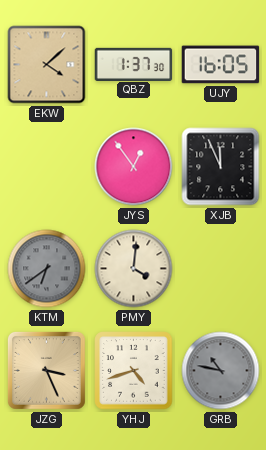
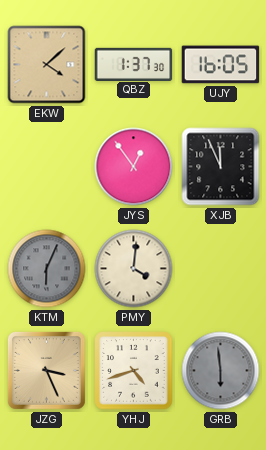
KTM: 6:39 -> 6:04 (47, 269)
GRB: 10:47 -> 5:59 (221, 371)
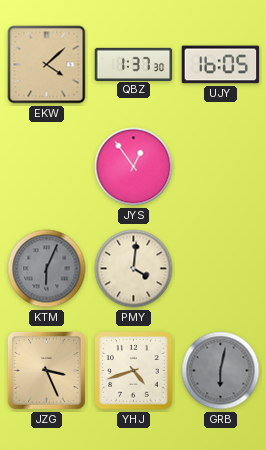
XJB: 11:56 -> none (221, 167)
GRB: 5:59 -> 6:02 (221, 371)
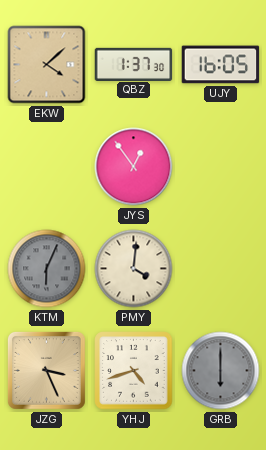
GRB: 6:02 -> 6:00 (221, 371)
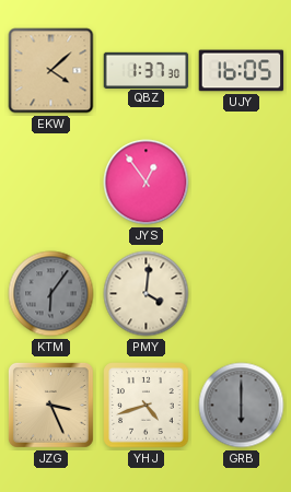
KTM: 6:04 -> 6:06 (51, 294)
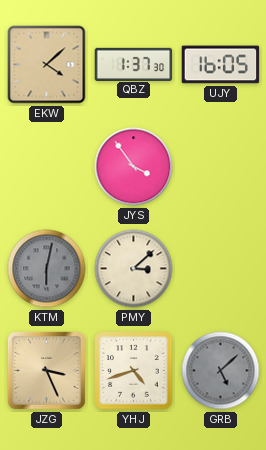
JYS: 12:54 -> 3:54 (134, 167)
KTM: 6:06 -> 6:02 (47, 269)
PMY: 4:01 -> 3:08 (134, 269)
GRB: 6:00 -> 5:08 (221, 371)
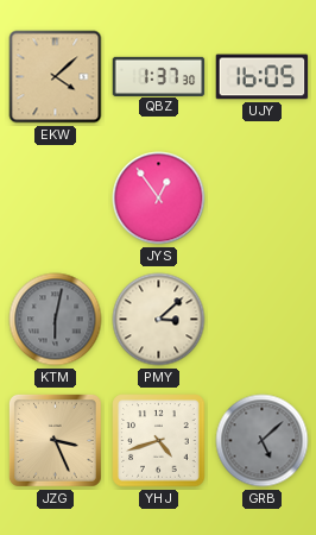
JYS: 3:54 -> 12:54 (159, 199)
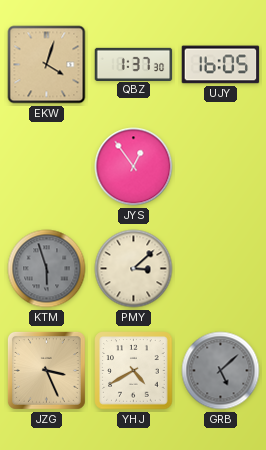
EKW: 4:08 -> 4:03 (47, 65)
KTM: 6:02 -> 5:57 (47, 269)
YHJ: 4:42 -> 4:40 (134, 371)
